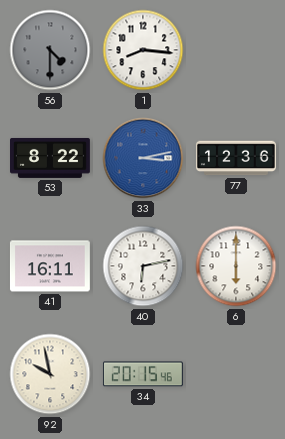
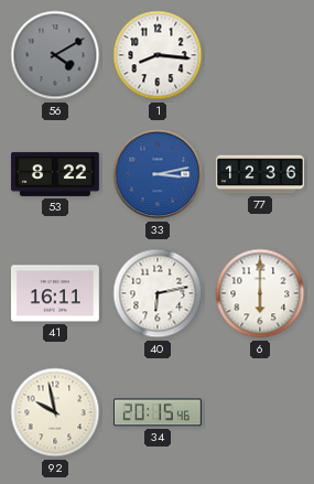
56: 4:30 -> 4:10 (55, 55)
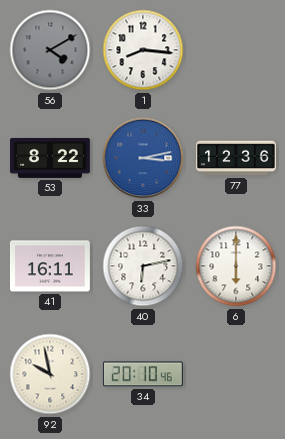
34: 20:15 -> 20:10 (143, 374)
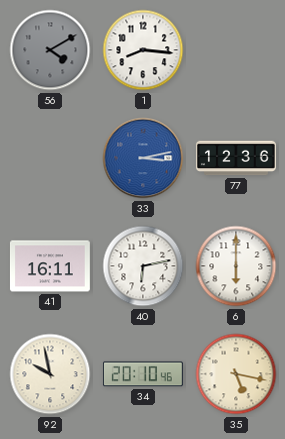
53: 8:22 -> none (51, 158)
35: none -> 5:17 (236, 374)
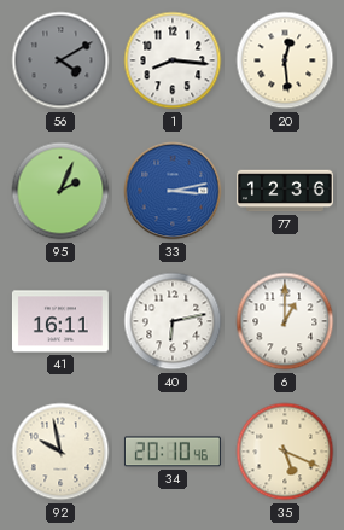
20: none -> 12:29 (285, 60)
95: none -> 2:04 (60, 191)
6: 6:00 -> 1:00 (285, 321)
35: 5:17 -> 5:19 (285, 452)
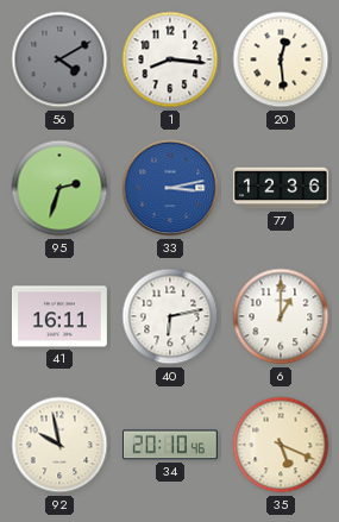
95: 2:04 -> 2:33 (59, 188)
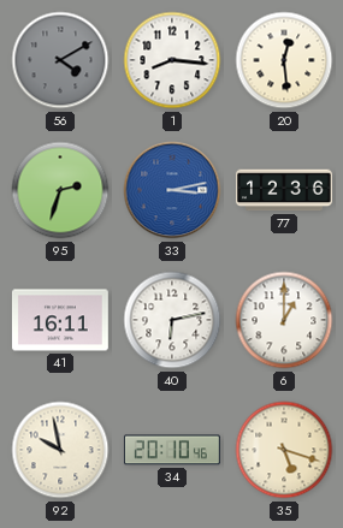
35: 5:19 -> 5:18 (284, 450)
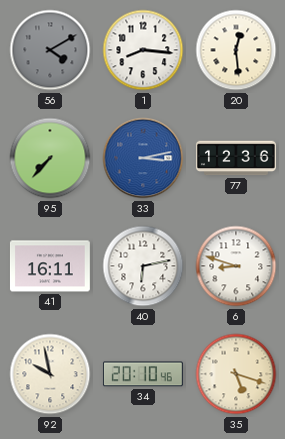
95: 2:33 -> 7:37 (50, 158)
6: 1:00 -> 8:48 (236, 266)
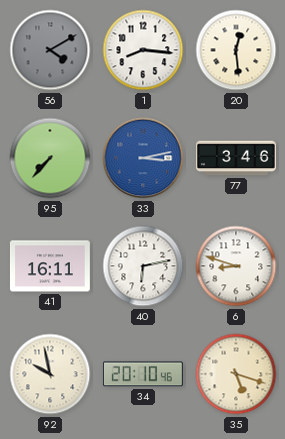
77: 12:36 -> 3:46 (236, 158)
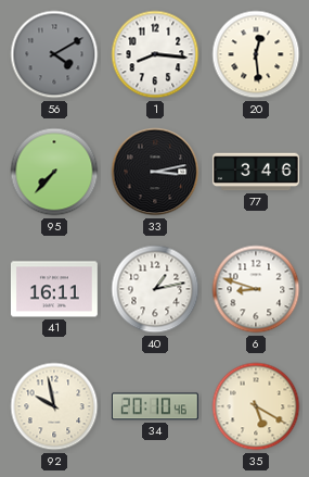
33 dial: blue -> black (155, 172)
40: 6:13 -> 1:13 (155, 289)
35: 5:18 -> 5:20 (256, 406)
